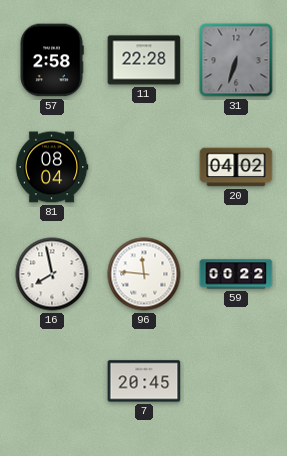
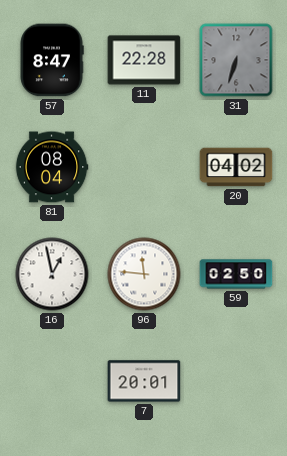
57: 2:58 -> 8:47 (52, 60)
16: 7:58 -> 12:58 (52, 274)
59: 00:22 -> 02:50 (236, 274)
7: 20:45 -> 20:01 (144, 381)
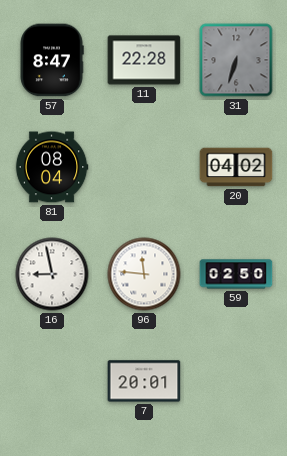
16: 12:58 -> 8:58 (52, 274)
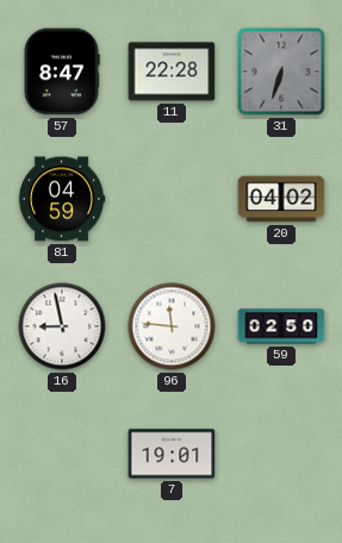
81: 08:04 -> 04:59 (62, 199)
7: 20:01 -> 19:01 (172, 454)
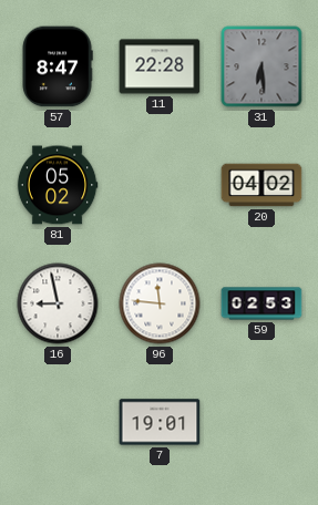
31: 6:33 -> 6:29 (261, 66)
81: 04:59 -> 05:02 (58, 185)
59: 02:50 -> 02:53 (261, 303)
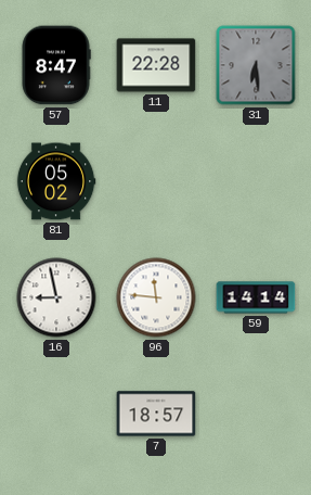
20: 04:02 -> none (261, 185)
59: 02:53 -> 14:14 (256, 297)
7: 19:01 -> 18:57 (156, 414)
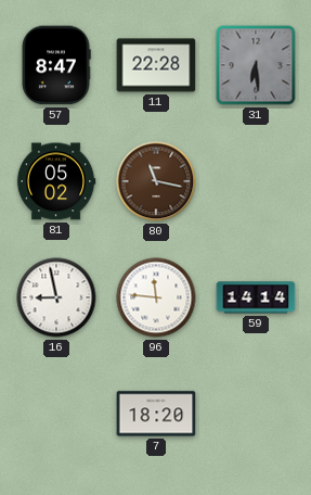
80: none -> 11:17 (156, 181)
7: 18:57 -> 18:20 (156, 414)
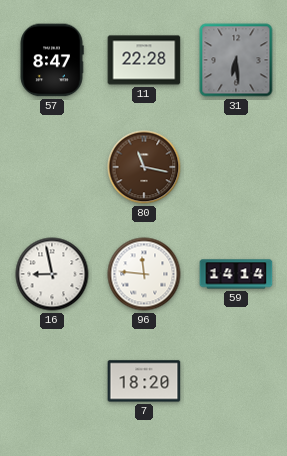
81: 05:02 -> none (56, 181)
